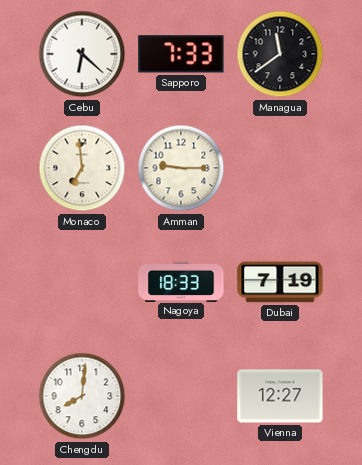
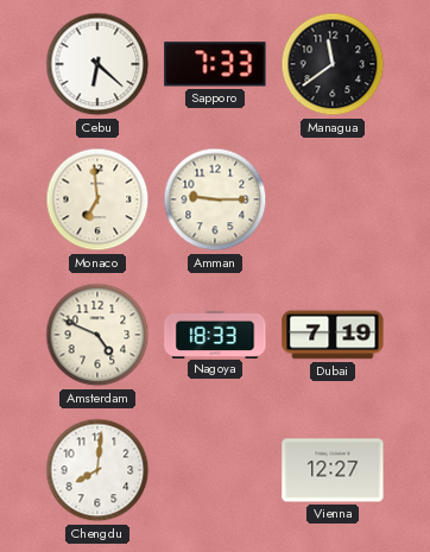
Amsterdam: none -> 4:49 (97, 335)
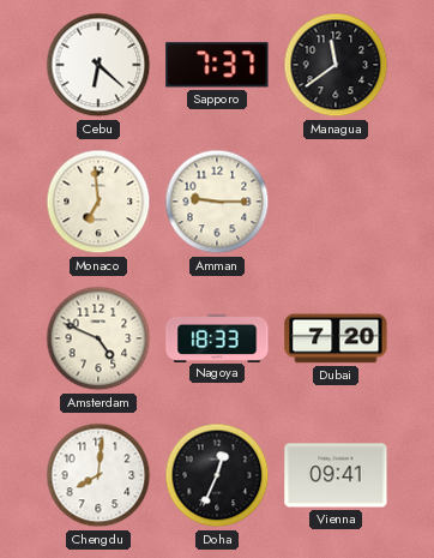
Sapporo: 7:33 -> 7:37 (217, 65)
Dubai: 7:19 -> 7:20 (336, 338)
Doha: none -> 12:34 (217, 475)
Vienna: 12:27 -> 09:41 (336, 475)
